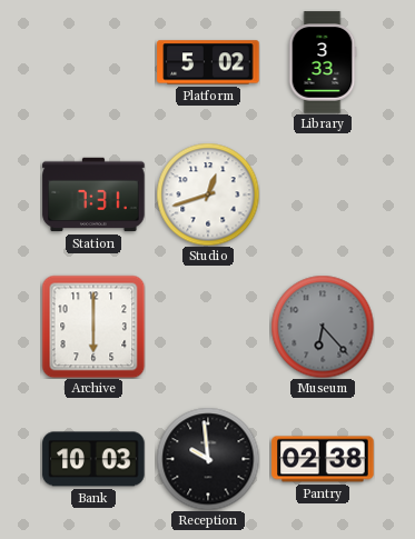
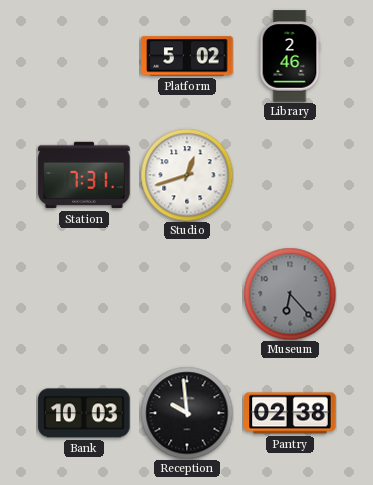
Library: 3:33 -> 2:46 (290, 56)
Archive: 6:00 -> none (93, 327)
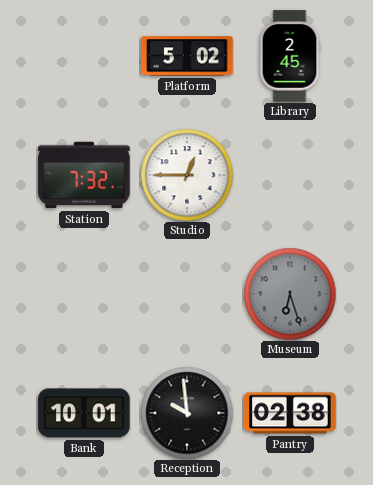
Library: 2:46 -> 2:45 (290, 56)
Station: 7:31 -> 7:32 (84, 175)
Studio: 12:42 -> 12:45 (187, 175)
Museum: 6:23 -> 6:27 (290, 294)
Bank: 10:03 -> 10:01 (84, 413)
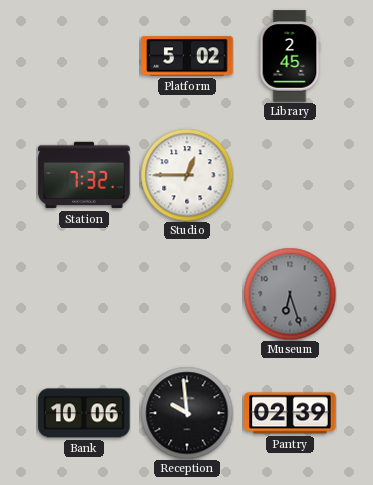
Bank: 10:01 -> 10:06 (84, 413)
Pantry: 02:38 -> 02:39 (290, 413)
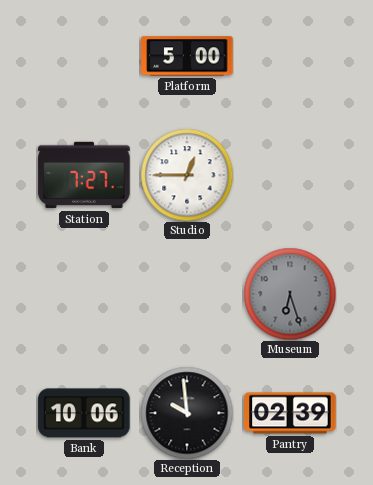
Platform: 5:02 -> 5:00 (187, 56)
Library: 2:45 -> none (290, 56)
Station: 7:32 -> 7:27 (84, 175)
